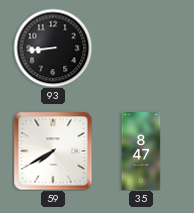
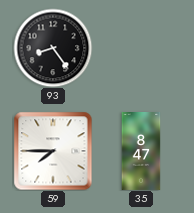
93: 8:44 -> 8:24 (53, 48)
59: 7:40 -> 7:45 (53, 151)
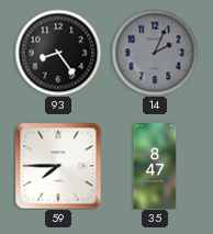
14: none -> 2:04 (155, 53)
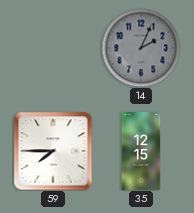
93: 8:24 -> none (58, 53)
35: 8:47 -> 12:15 (141, 152)
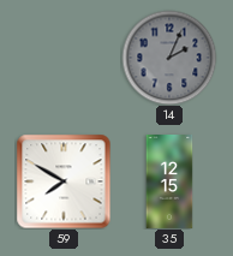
59: 7:45 -> 7:50 (64, 181)
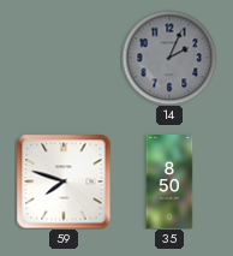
59: 7:50 -> 7:48 (64, 181)
35: 12:15 -> 8:50 (169, 183)
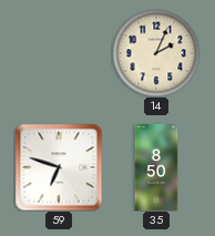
14 dial: grey -> cream (156, 53)
59: 7:48 -> 6:48 (59, 167)
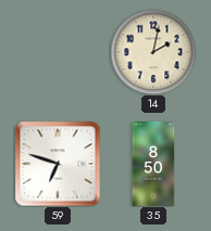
14: 2:04 -> 2:02 (153, 52)
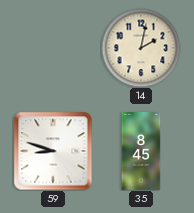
59: 6:48 -> 8:48 (53, 151)
35: 8:50 -> 8:45 (141, 152)
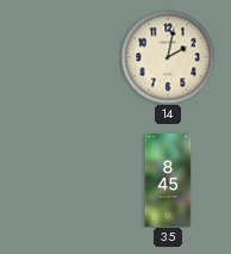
59: 8:48 -> none (53, 151)
